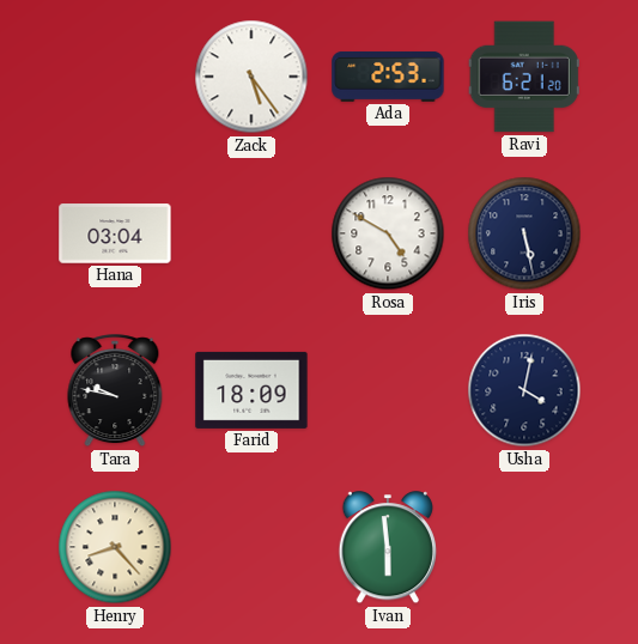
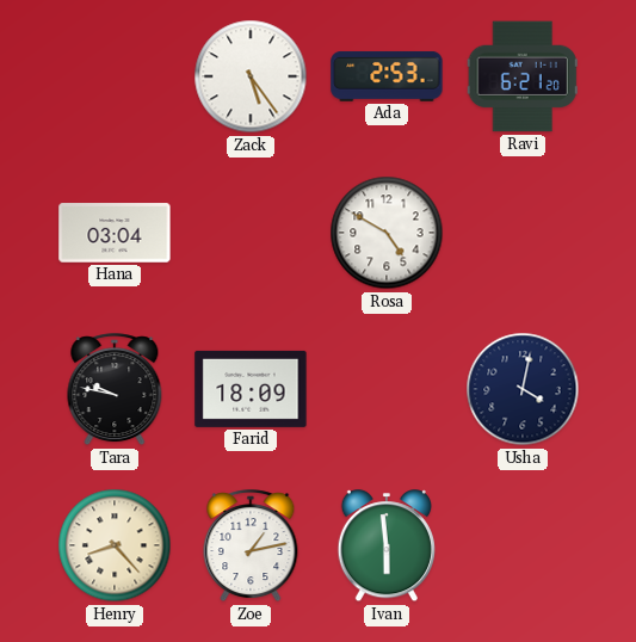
Iris: 5:28 -> none (524, 233)
Zoe: none -> 1:13 (251, 547)
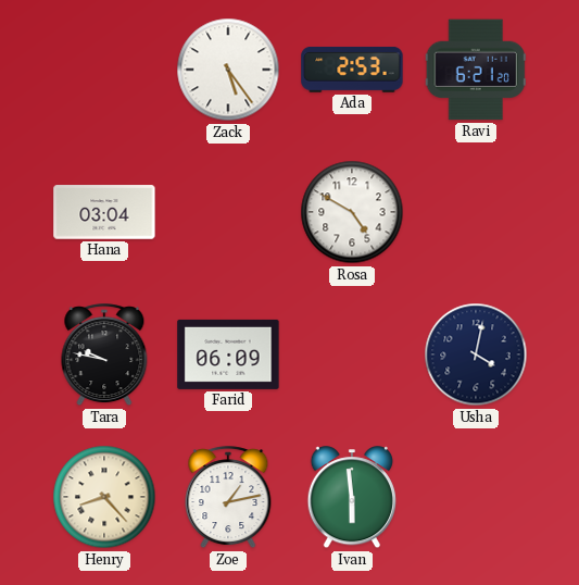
Farid: 18:09 -> 06:09 (228, 354)
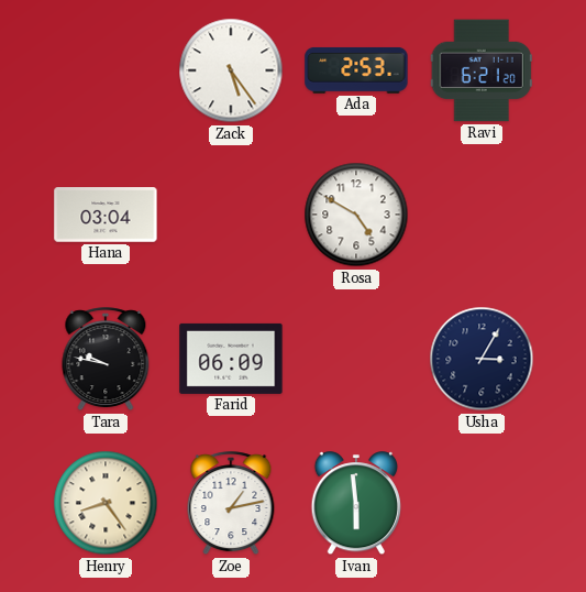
Usha: 4:02 -> 3:05 (482, 359)
Henry: 8:23 -> 8:24 (106, 503)
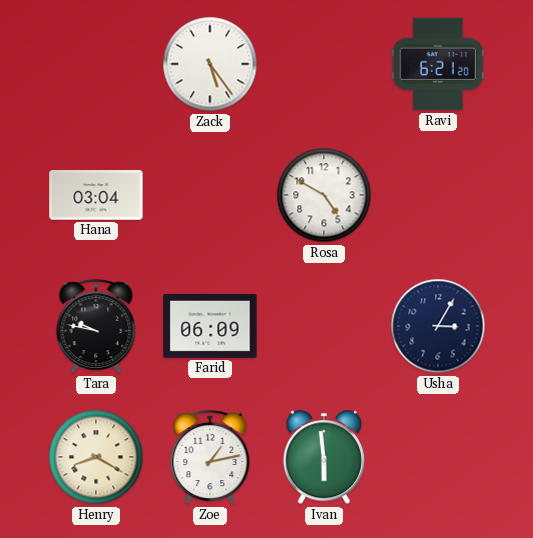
Ada: 2:53 -> none (356, 70)
Henry: 8:24 -> 8:20 (96, 457)
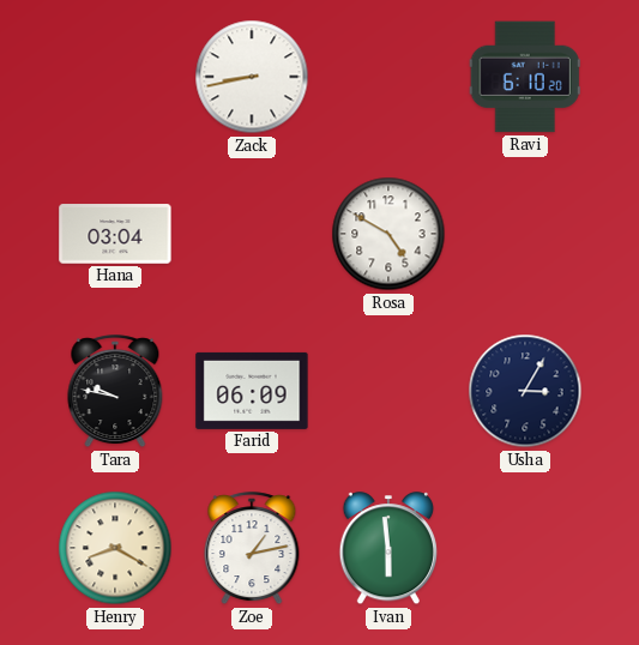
Zack: 5:24 -> 8:43 (252, 77)
Ravi: 6:21 -> 6:10 (525, 77)
